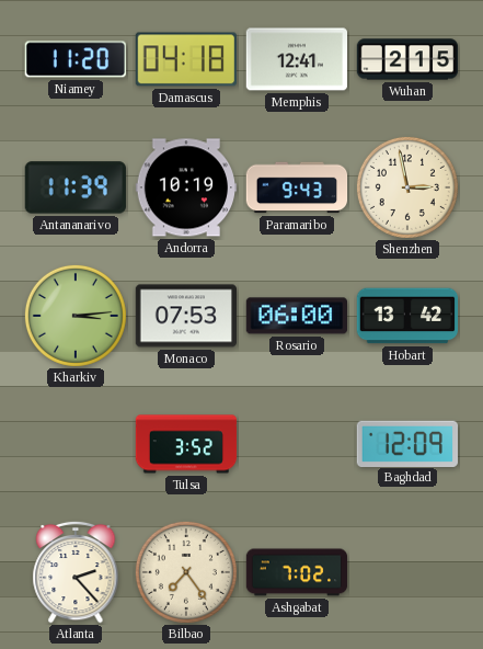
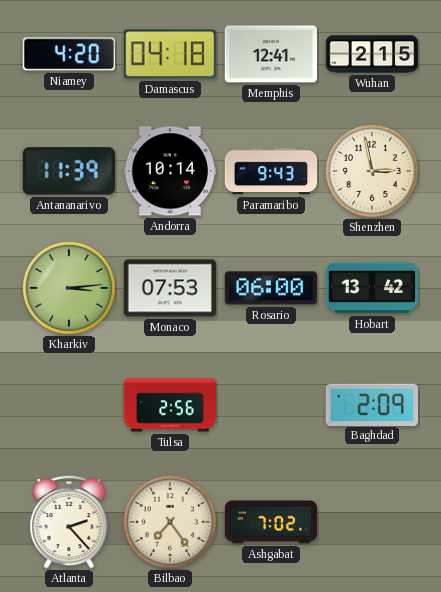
Niamey: 11:20 -> 4:20 (68, 54)
Andorra: 10:19 -> 10:14 (170, 171)
Tulsa: 3:52 -> 2:56 (170, 405)
Baghdad: 12:09 -> 2:09 (371, 404)
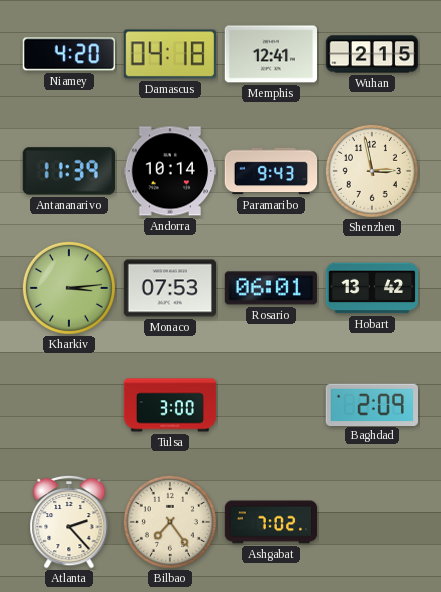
Rosario: 06:00 -> 06:01 (270, 288)
Tulsa: 2:56 -> 3:00 (170, 405)
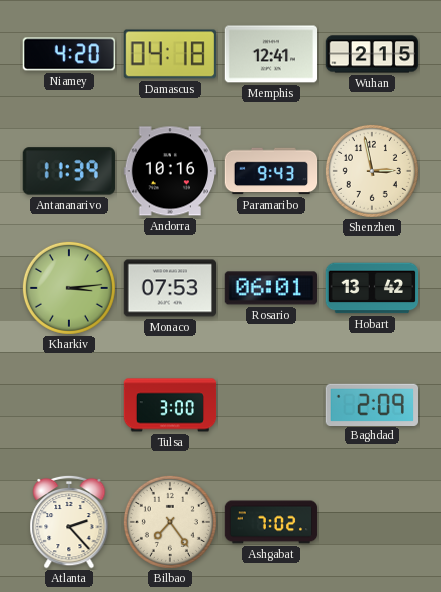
Andorra: 10:14 -> 10:16 (170, 171)
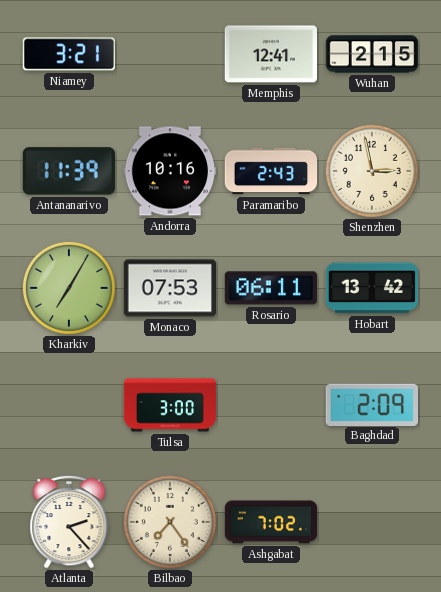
Niamey: 4:20 -> 3:21 (68, 54)
Damascus: 04:18 -> none (170, 54)
Paramaribo: 9:43 -> 2:43 (271, 171)
Kharkiv: 3:14 -> 7:05 (69, 288)
Rosario: 06:01 -> 06:11 (270, 288)
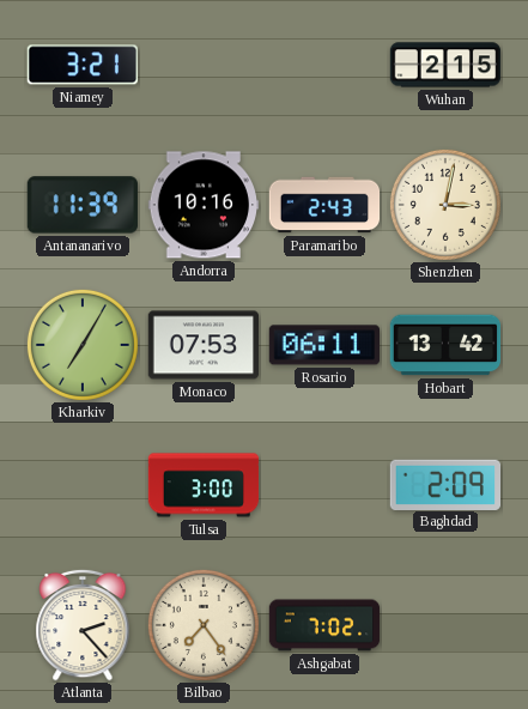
Memphis: 12:41 -> none (270, 54)
Shenzhen: 2:58 -> 3:02 (445, 205)
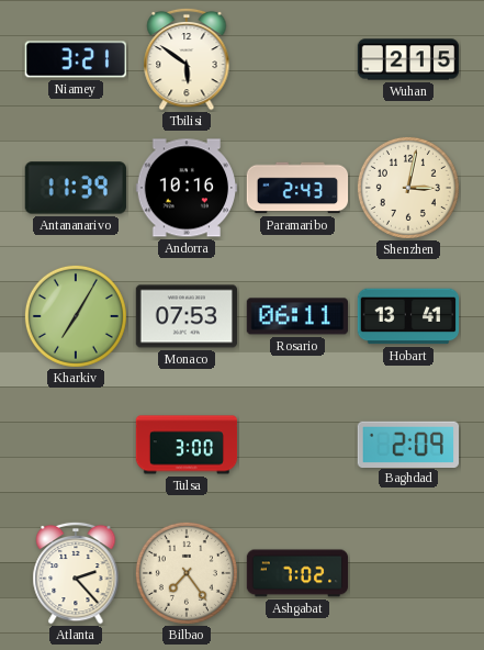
Tbilisi: none -> 5:51 (187, 59)
Hobart: 13:42 -> 13:41 (408, 316)
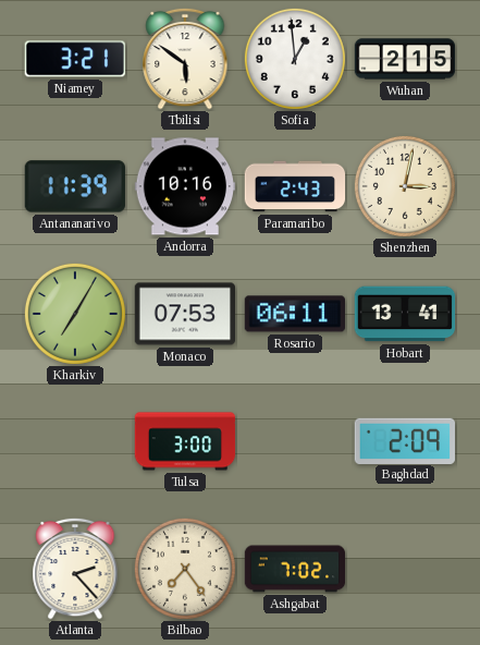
Sofia: none -> 12:59 (295, 59)
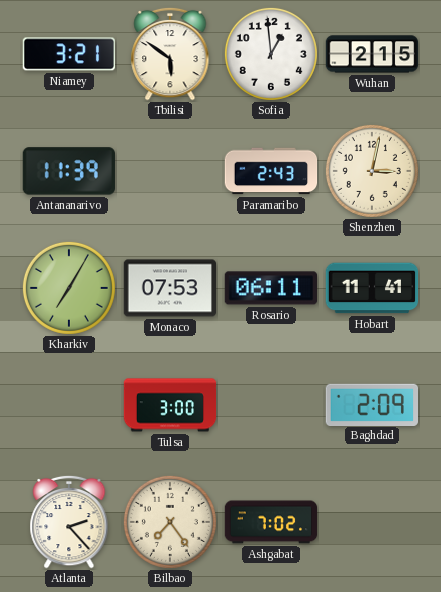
Andorra: 10:16 -> none (185, 186)
Hobart: 13:41 -> 11:41 (372, 288)
